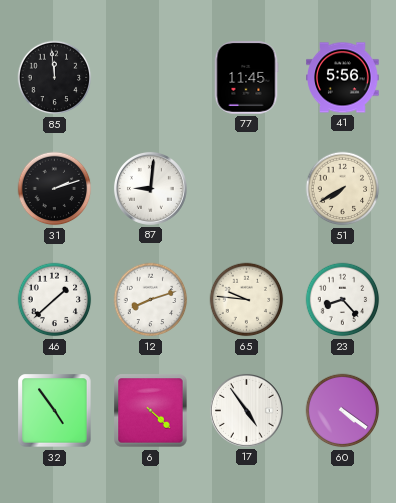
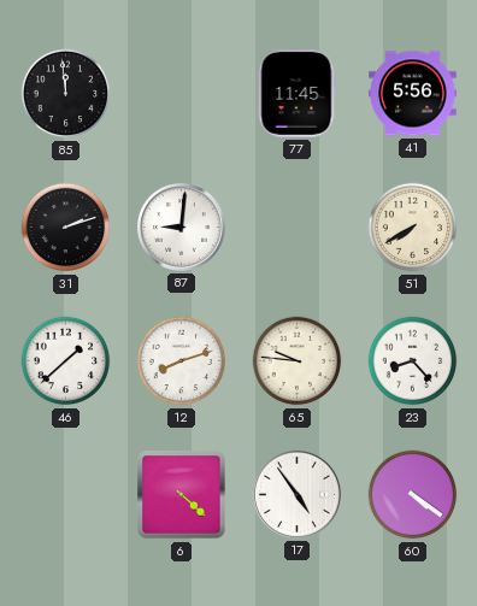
32: 4:54 -> none (55, 411)
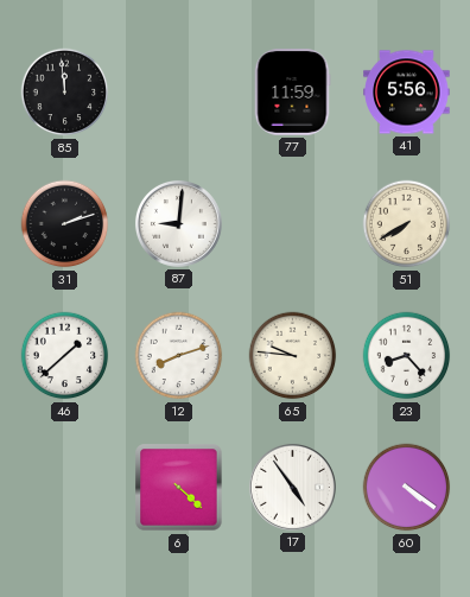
77: 11:45 -> 11:59 (292, 93)
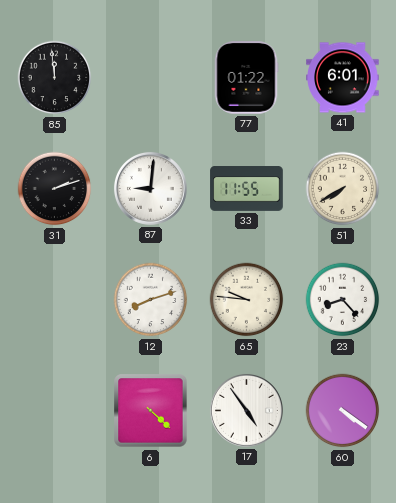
77: 11:59 -> 01:22 (246, 78)
41: 5:56 -> 6:01 (343, 78)
33: none -> 11:55 (247, 189)
46: 1:38 -> none (65, 356)
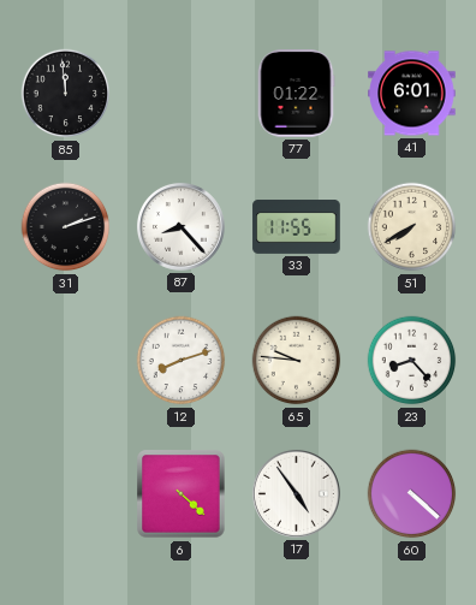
87: 9:01 -> 8:23 (180, 226)
60: 4:21 -> 4:22 (412, 494)
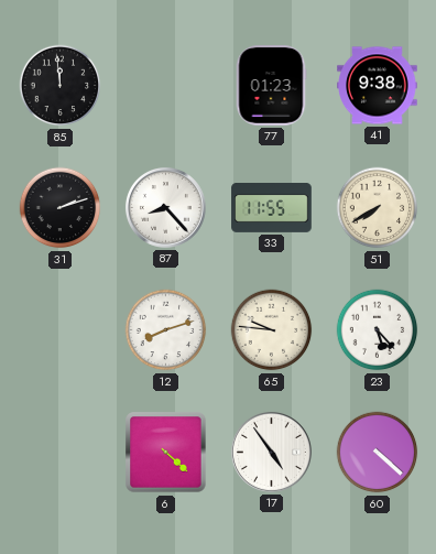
77: 01:22 -> 01:23 (271, 86)
41: 6:01 -> 9:38 (378, 86)
23: 8:23 -> 5:23 (378, 330)
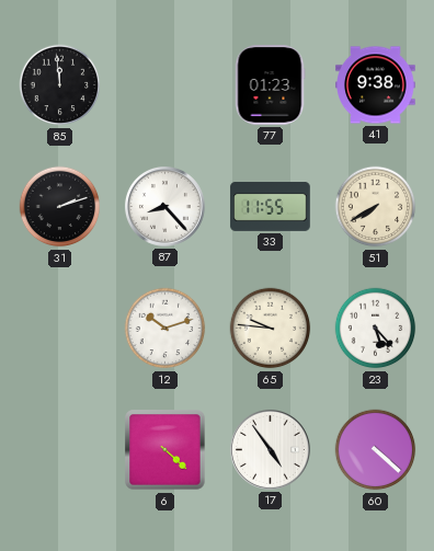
12: 8:12 -> 10:12 (165, 329)
